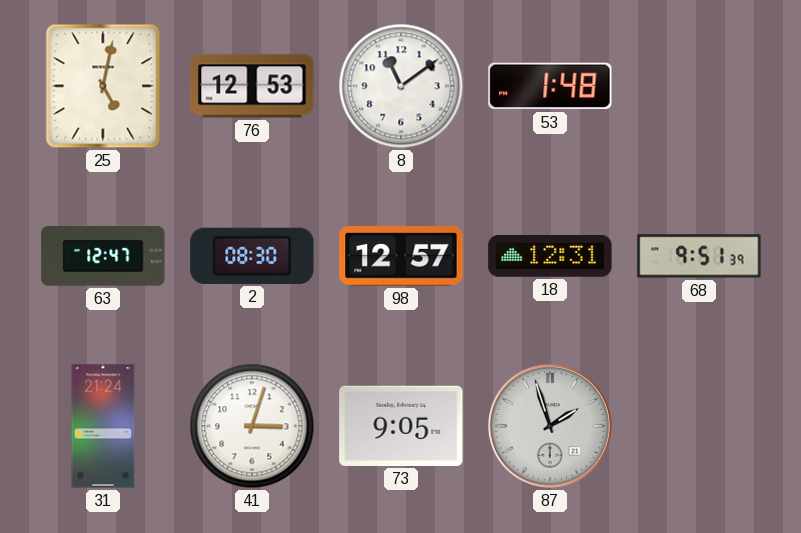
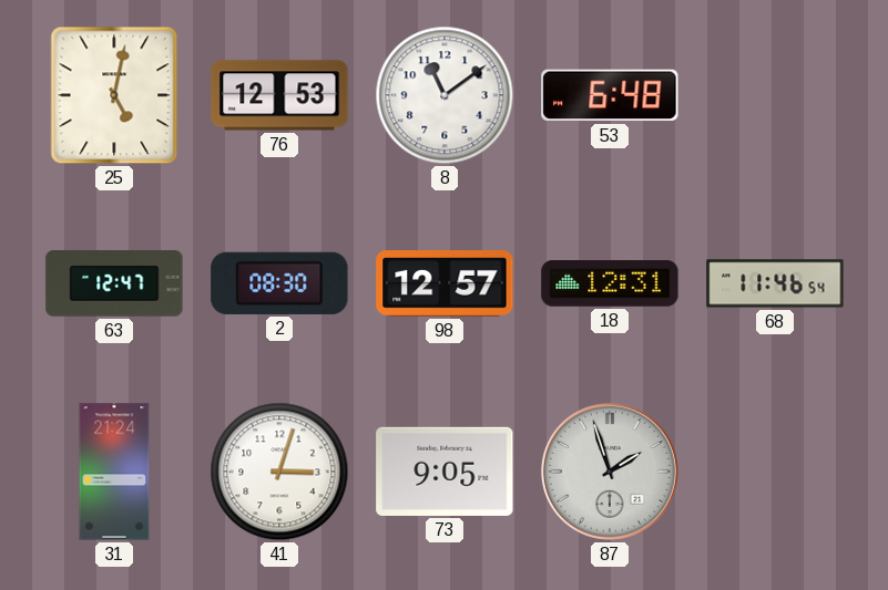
53: 1:48 -> 6:48 (610, 95)
68: 9:51 -> 11:46 (775, 283)
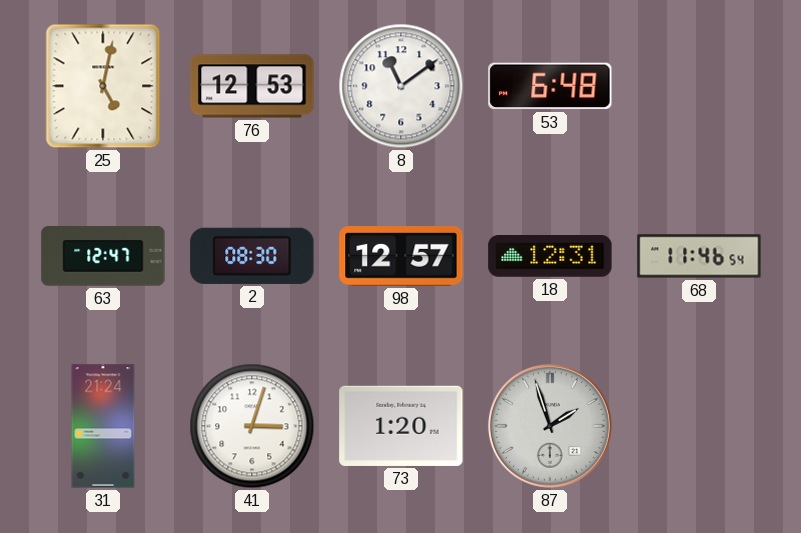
73: 9:05 -> 1:20 (401, 426)
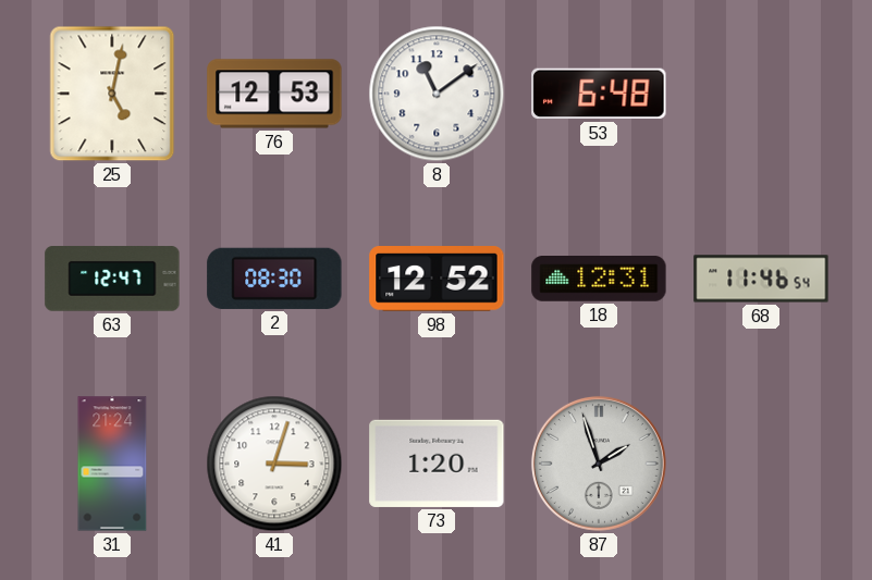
98: 12:57 -> 12:52 (437, 280)
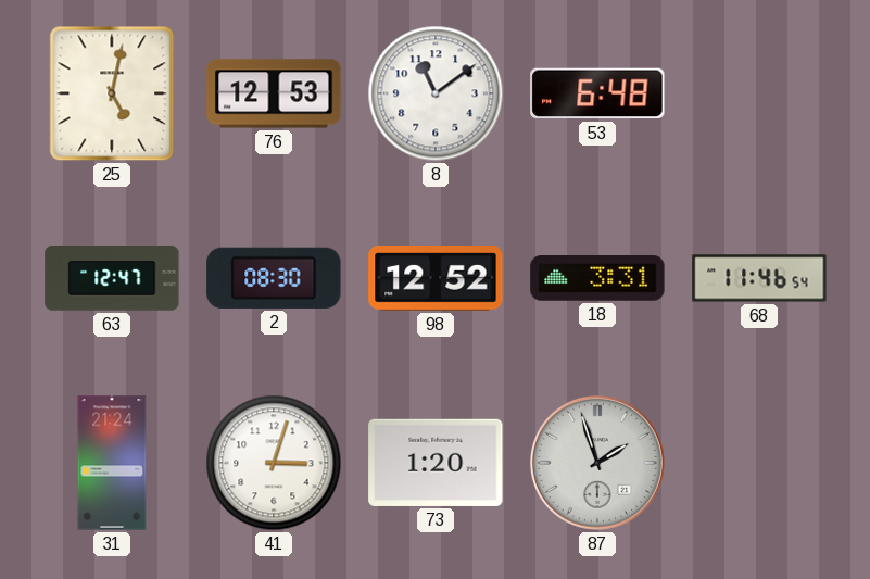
18: 12:31 -> 3:31 (597, 278)
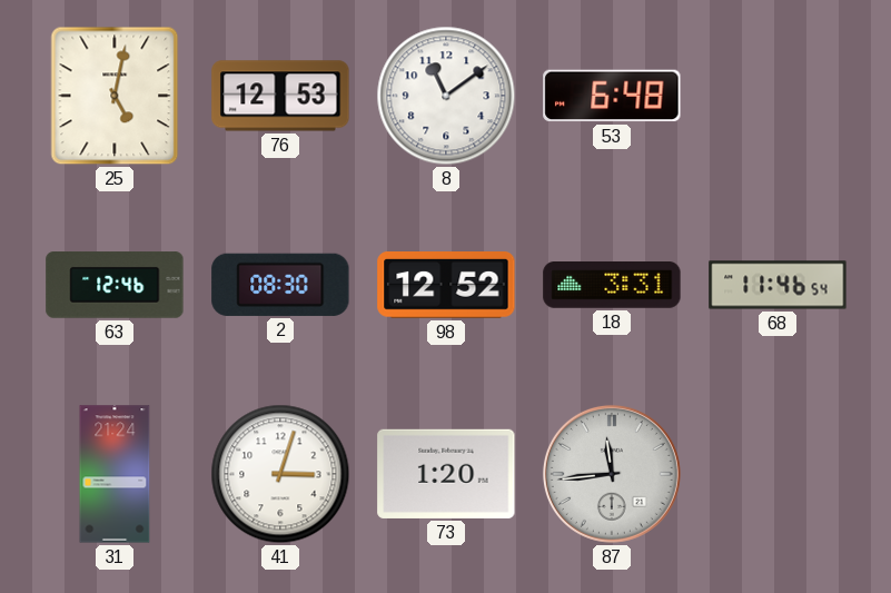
63: 12:47 -> 12:46 (115, 285)
87: 1:57 -> 11:44 (612, 474)
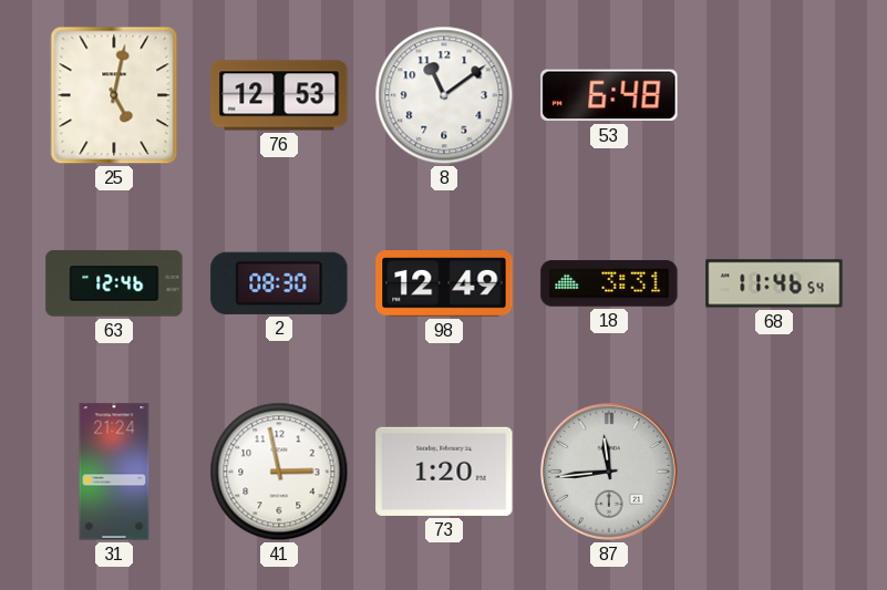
98: 12:52 -> 12:49 (444, 284)
41: 3:03 -> 2:58 (279, 472)
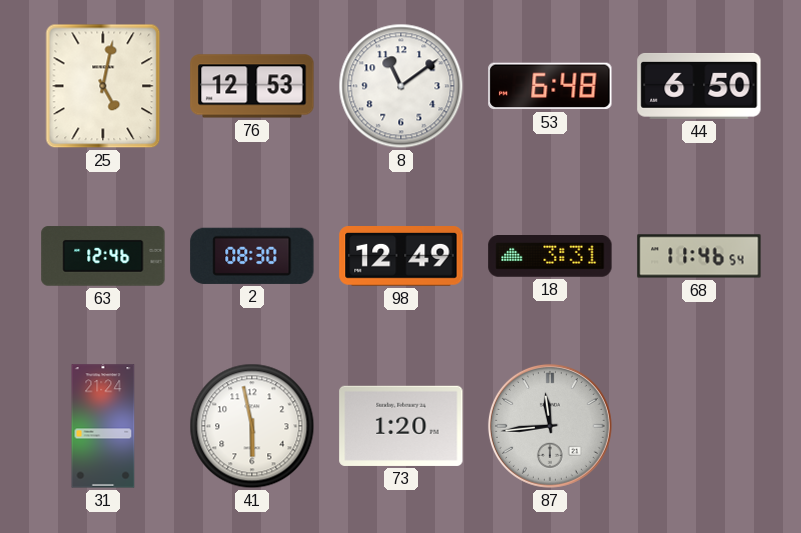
44: none -> 6:50 (699, 86)
41: 2:58 -> 5:58 (252, 426)
